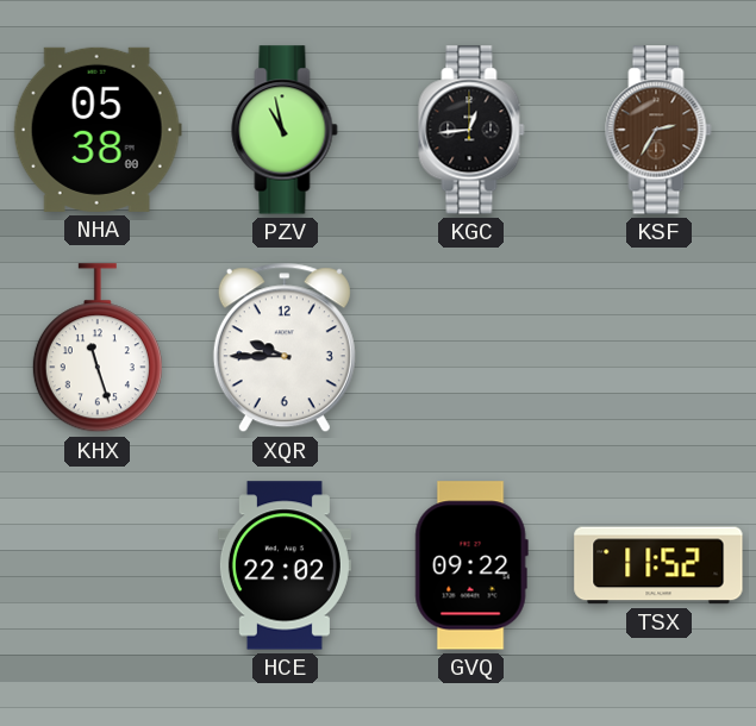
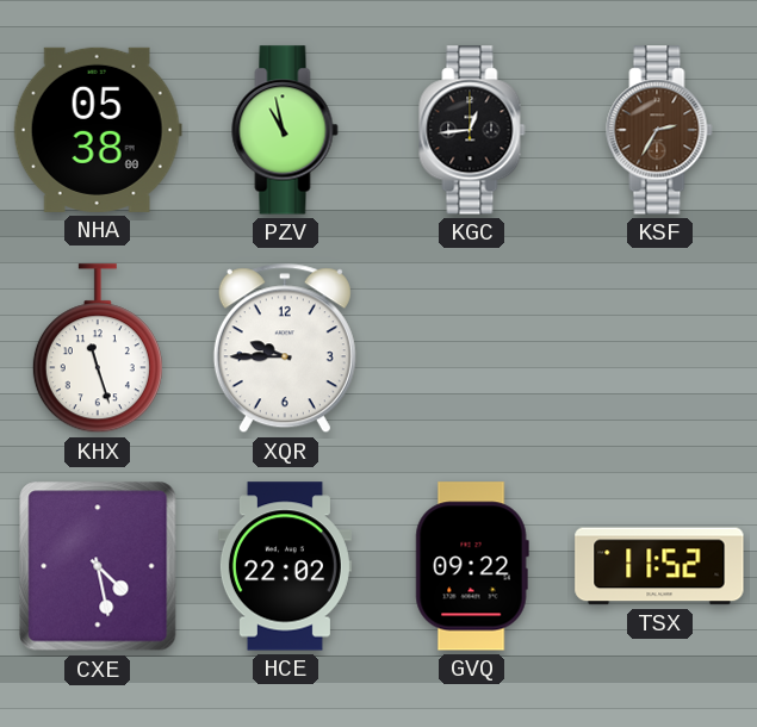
CXE: none -> 4:28 (98, 566)
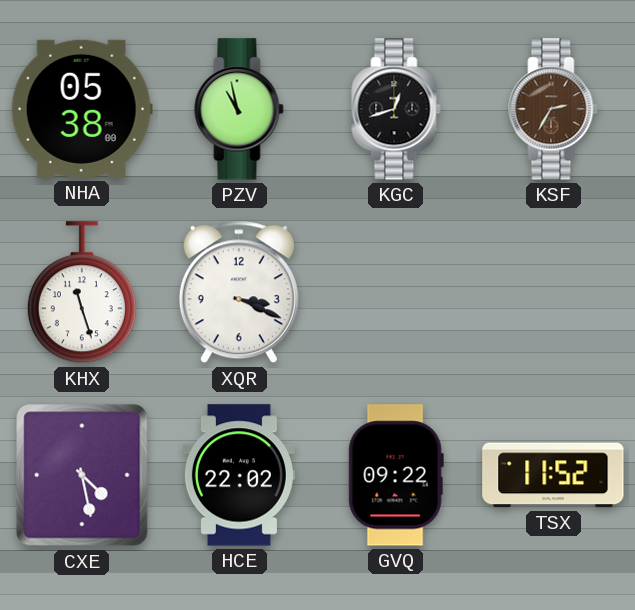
KGC: 12:44 -> 12:42 (396, 109)
XQR: 9:45 -> 3:19 (239, 292)
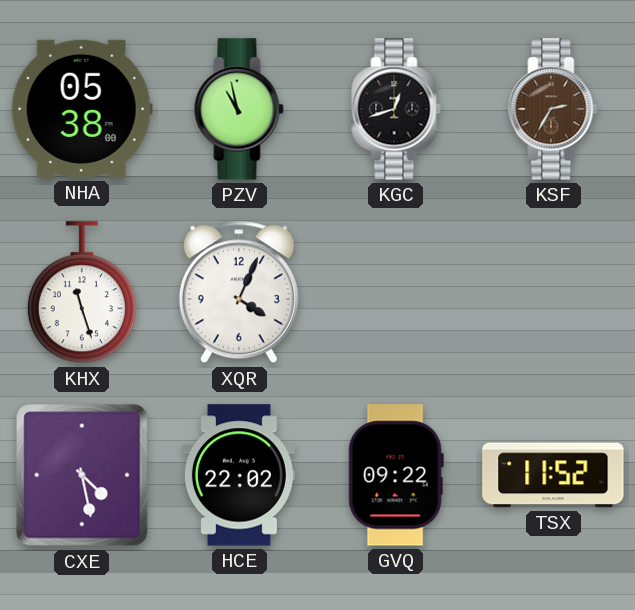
XQR: 3:19 -> 4:04 (239, 292)
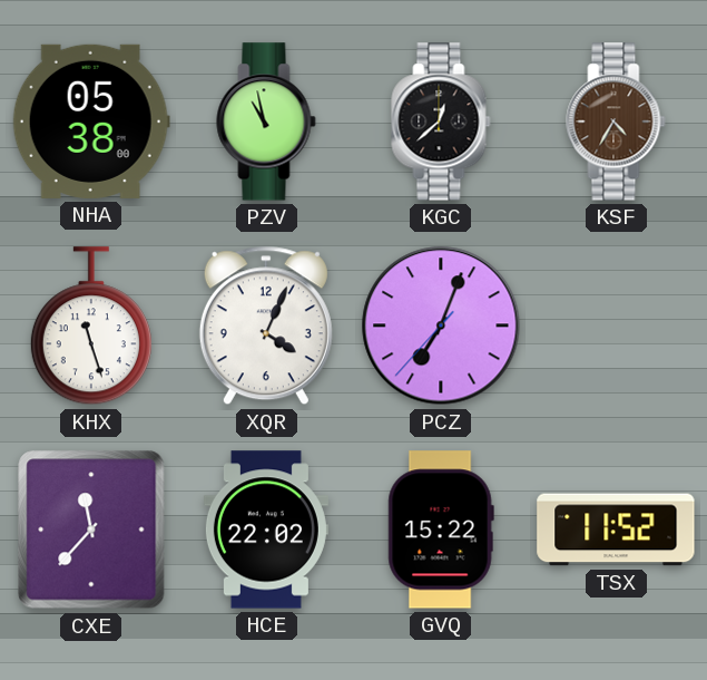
KGC: 12:42 -> 12:38 (441, 122)
KSF: 2:35 -> 4:35 (616, 122)
PCZ: none -> 7:03 (441, 326)
CXE: 4:28 -> 11:37 (91, 530)
GVQ: 09:22 -> 15:22 (441, 530)
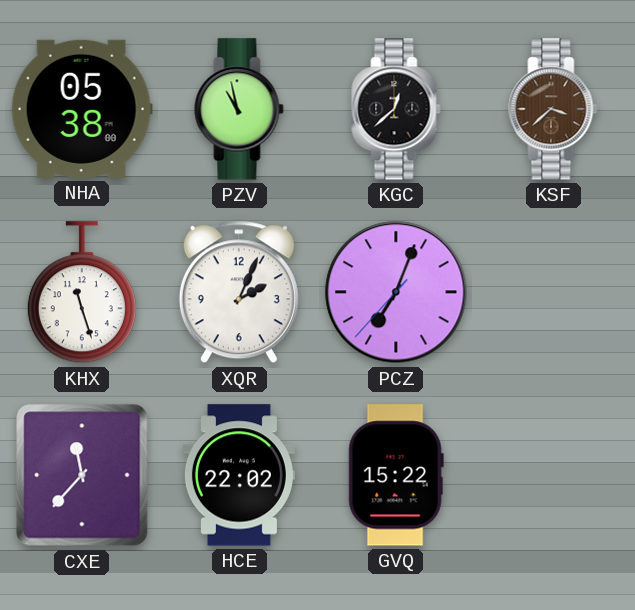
KSF: 4:35 -> 3:38 (553, 109)
XQR: 4:04 -> 2:04 (239, 292)
TSX: 11:52 -> none (616, 530)
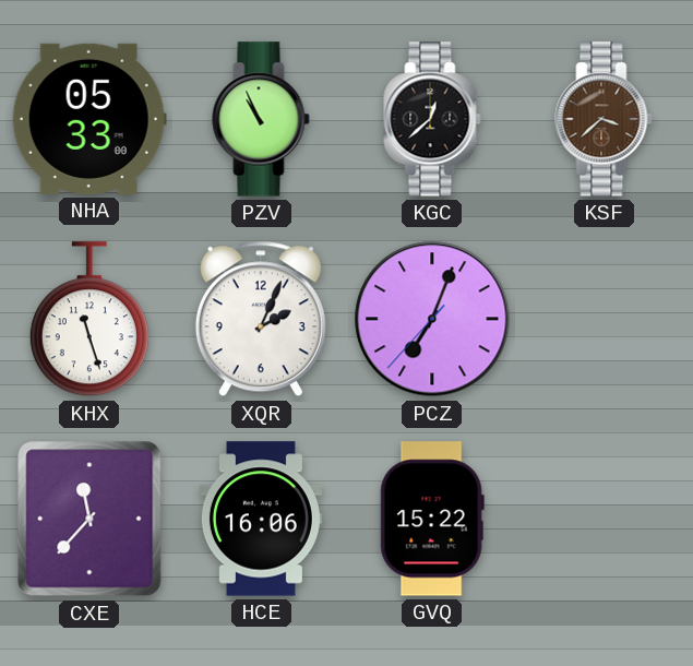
NHA: 05:38 -> 05:33 (89, 119)
PZV: 10:58 -> 10:56 (261, 119)
HCE: 22:02 -> 16:06 (261, 519)
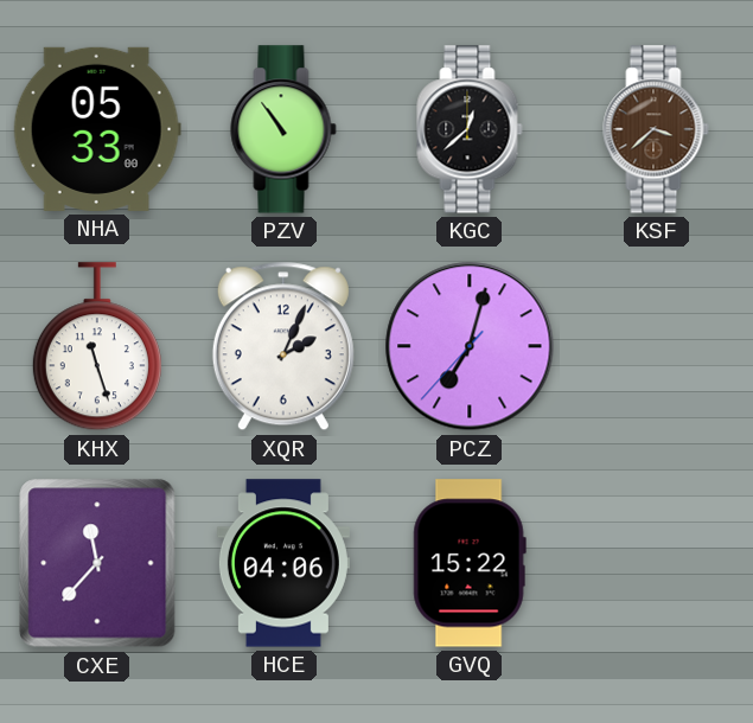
PZV: 10:56 -> 10:54 (283, 129)
PCZ: 7:03 -> 7:02 (470, 346)
HCE: 16:06 -> 04:06 (283, 563)
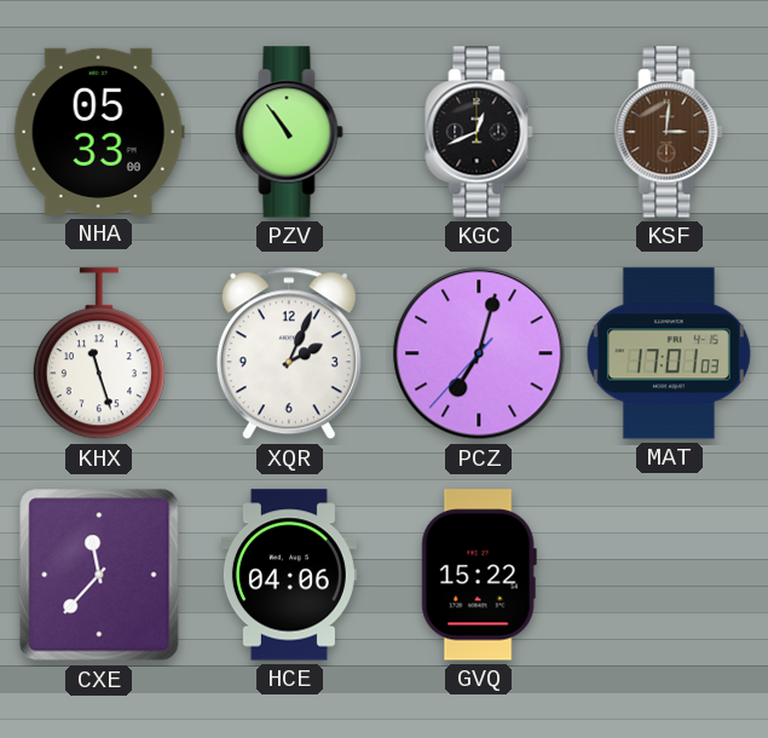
KGC: 12:38 -> 12:41 (479, 132)
KSF: 3:38 -> 3:01 (669, 132)
MAT: none -> 17:01 (669, 353)
